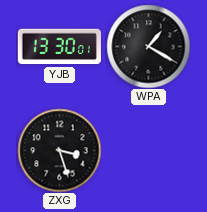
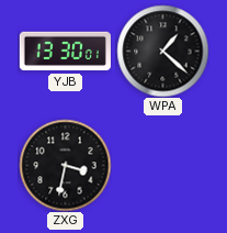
WPA: 1:20 -> 1:22 (162, 51)
ZXG: 3:27 -> 3:32 (65, 165)
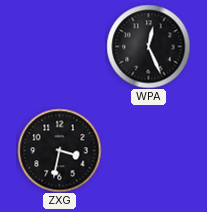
YJB: 13:30 -> none (65, 52)
WPA: 1:22 -> 12:26 (148, 46)
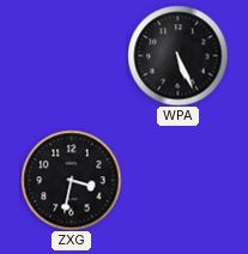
WPA: 12:26 -> 5:26 (177, 55)
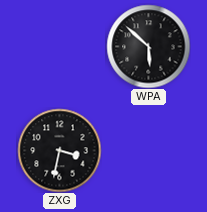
WPA: 5:26 -> 5:52 (148, 46)
